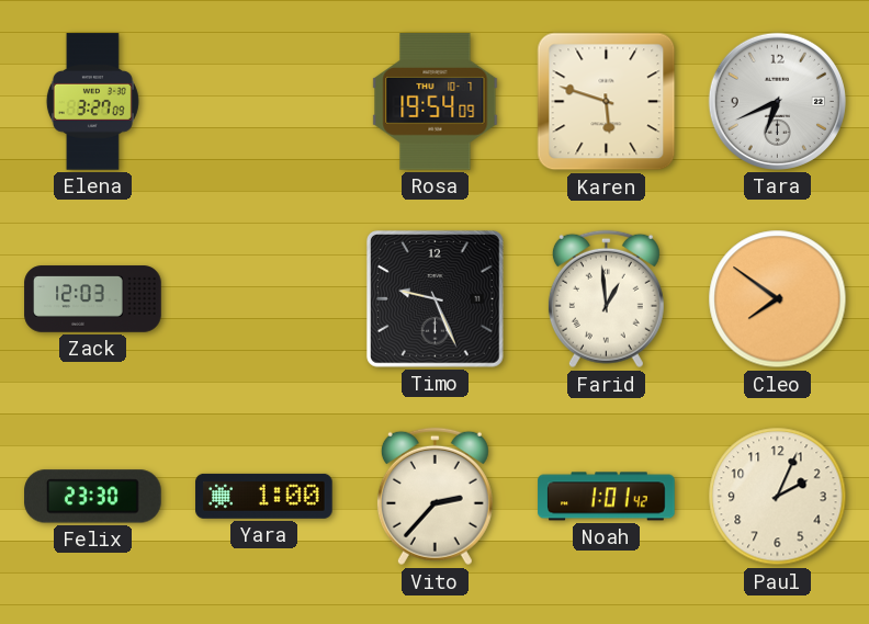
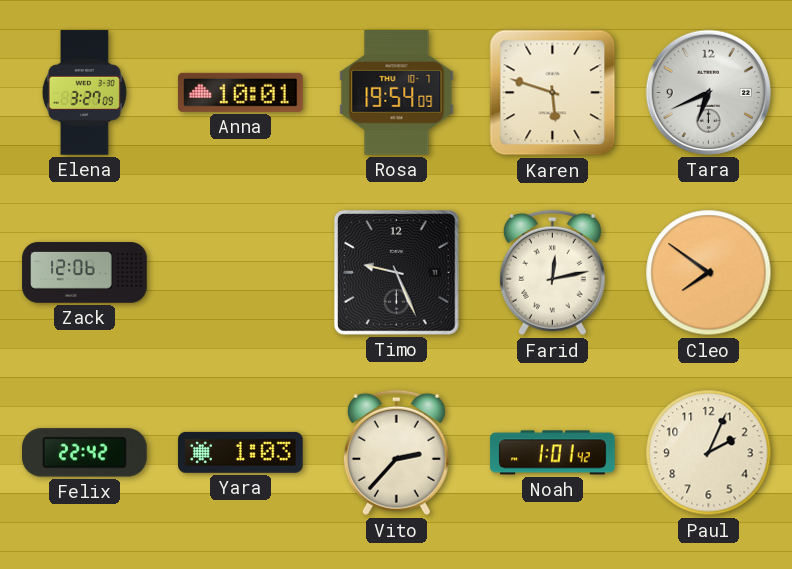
Anna: none -> 10:01 (241, 92)
Zack: 12:03 -> 12:06 (85, 273)
Farid: 12:59 -> 12:13 (552, 273)
Felix: 23:30 -> 22:42 (85, 453)
Yara: 1:00 -> 1:03 (241, 452)
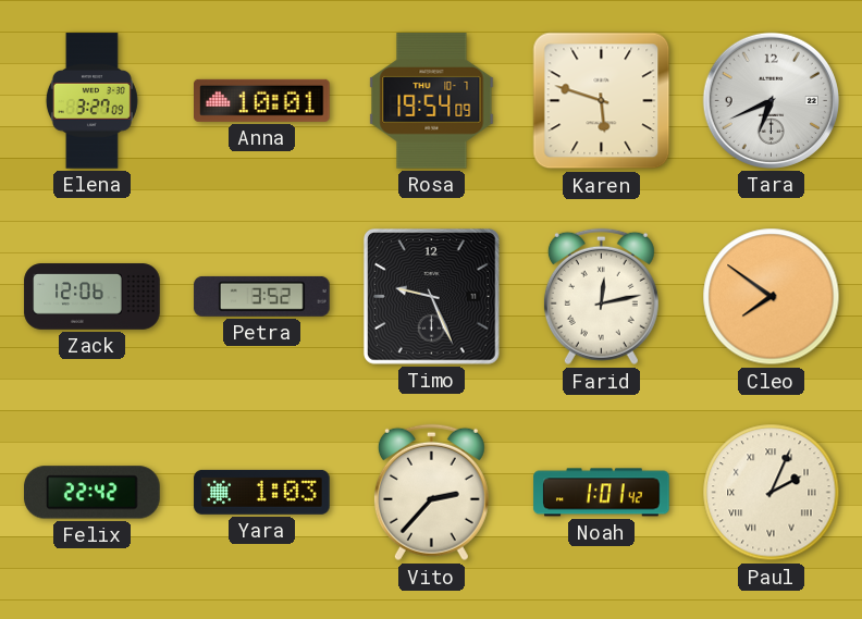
Petra: none -> 3:52 (262, 296)
Paul numerals: Arabic -> Roman (772, 493)
